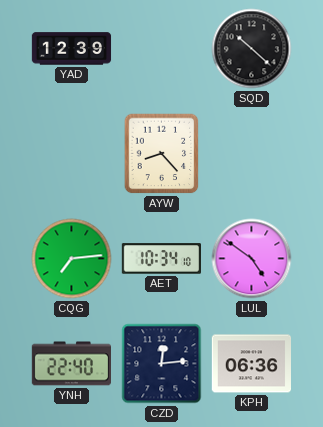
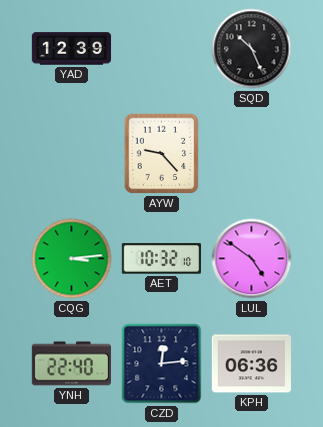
SQD: 10:22 -> 10:26 (252, 49)
AYW: 8:23 -> 9:23 (162, 154)
CQG: 7:14 -> 3:14 (72, 259)
AET: 10:34 -> 10:32 (162, 259)
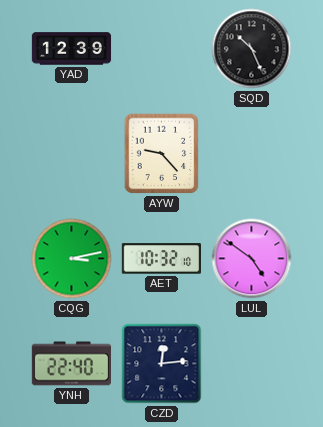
CQG: 3:14 -> 3:13 (72, 259)
KPH: 06:36 -> none (251, 364)
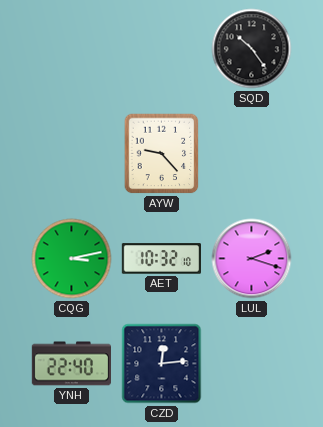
YAD: 12:39 -> none (72, 49)
SQD: 10:26 -> 10:24 (252, 49)
LUL: 4:51 -> 2:18 (252, 259)
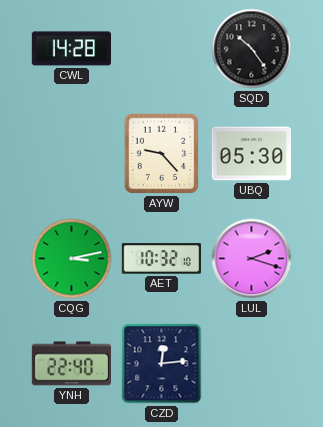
CWL: none -> 14:28 (72, 49)
UBQ: none -> 05:30 (251, 154)
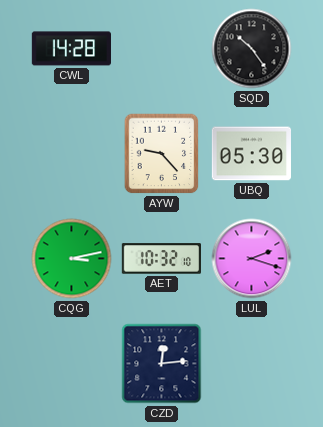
YNH: 22:40 -> none (71, 364)
